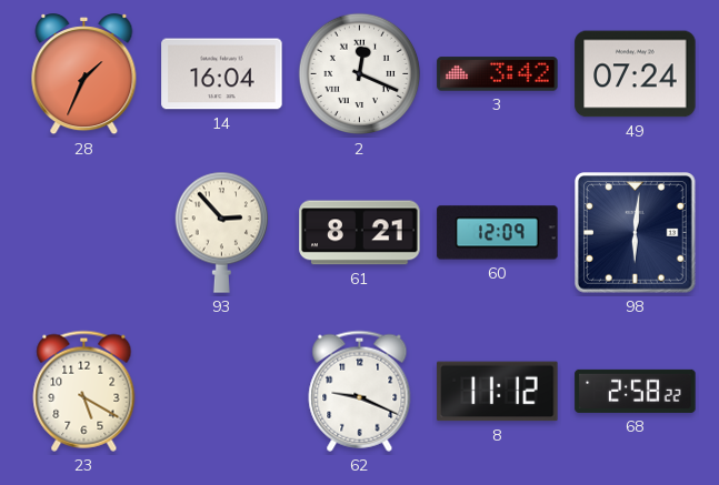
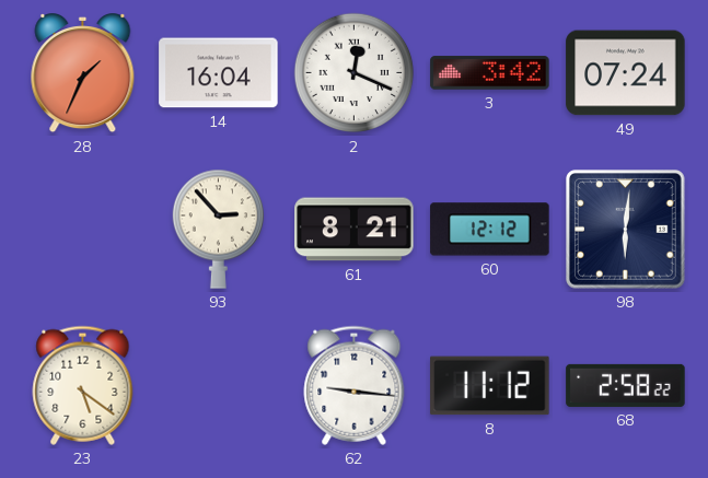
60: 12:09 -> 12:12 (490, 230)
23: 5:20 -> 5:21 (83, 385)
62: 9:19 -> 9:16 (355, 385)
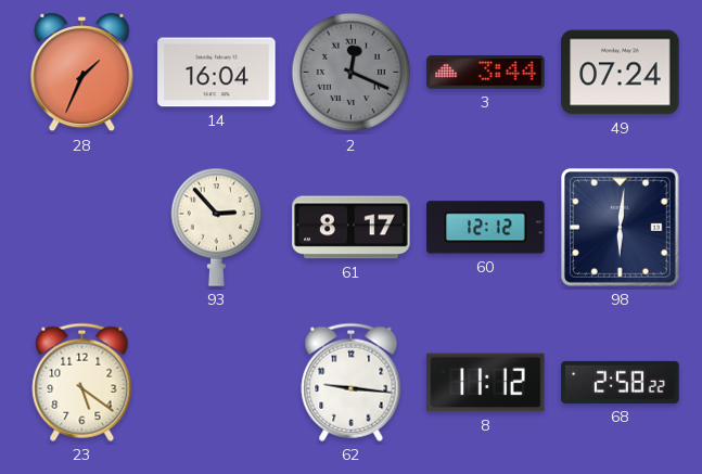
2 dial: white -> grey (352, 73)
3: 3:42 -> 3:44 (486, 73)
61: 8:21 -> 8:17 (352, 228)
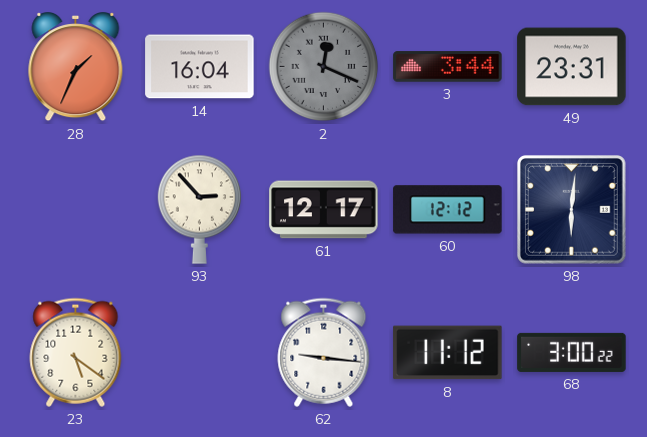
49: 07:24 -> 23:31 (572, 67)
61: 8:17 -> 12:17 (324, 210)
68: 2:58 -> 3:00 (572, 352)
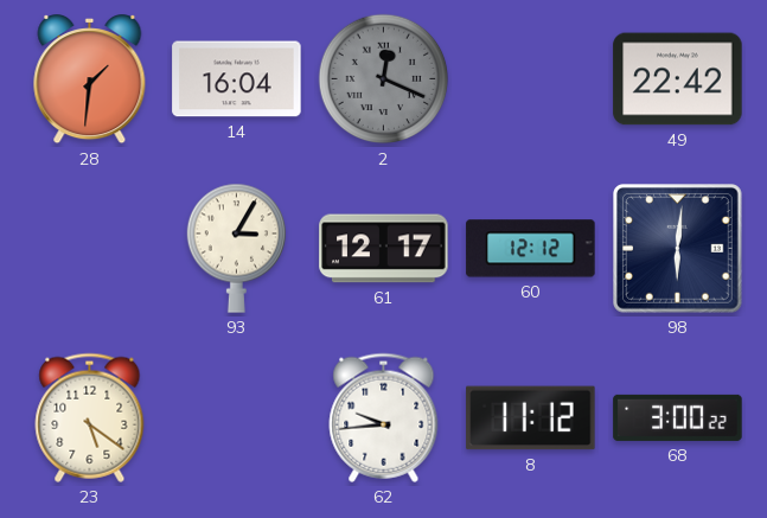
28: 1:34 -> 1:31 (90, 81)
3: 3:44 -> none (448, 67)
49: 23:31 -> 22:42 (678, 79)
93: 2:53 -> 3:05 (236, 248)
62: 9:16 -> 9:44 (384, 417)
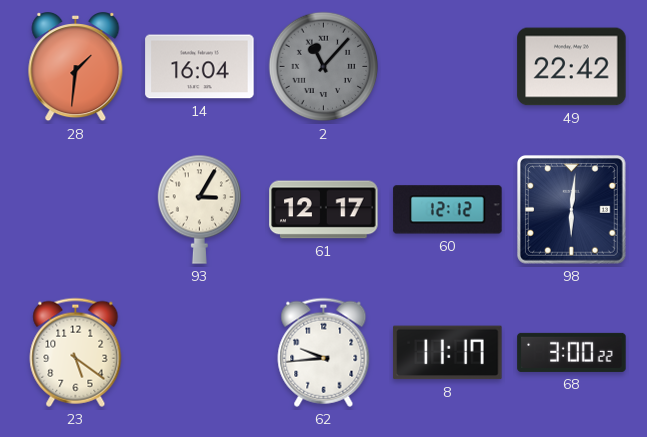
2: 12:19 -> 11:07 (324, 67)
8: 11:12 -> 11:17 (448, 353)
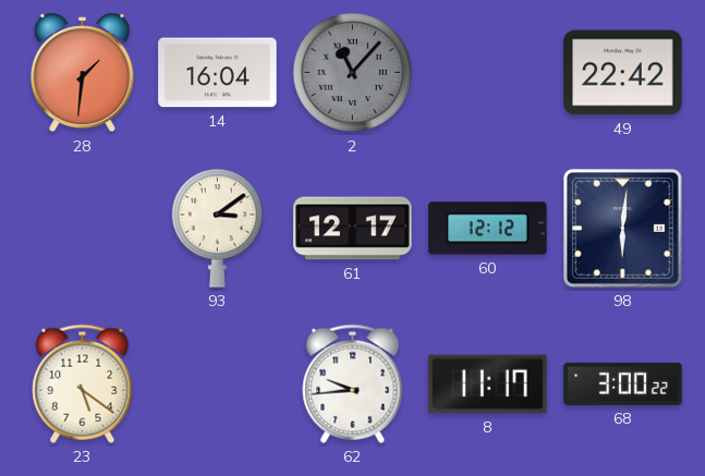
93: 3:05 -> 3:09 (217, 228)
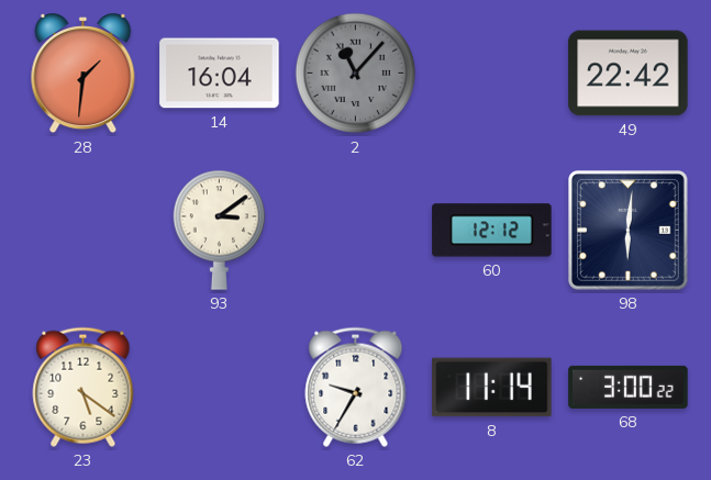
61: 12:17 -> none (353, 229)
62: 9:44 -> 9:35 (356, 387)
8: 11:17 -> 11:14 (492, 388)
